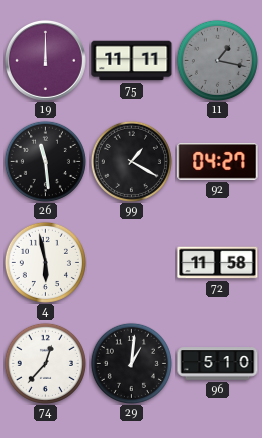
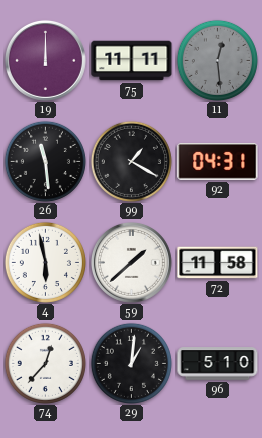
11: 1:17 -> 12:29 (217, 60)
92: 04:27 -> 04:31 (218, 162)
59: none -> 1:38 (131, 262)
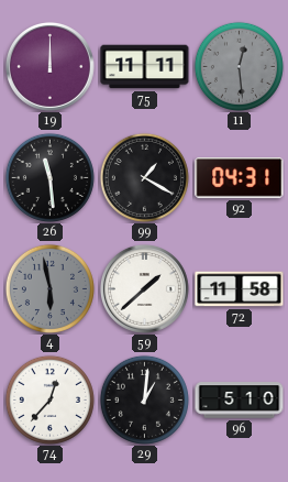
4 dial: white -> grey (49, 288)
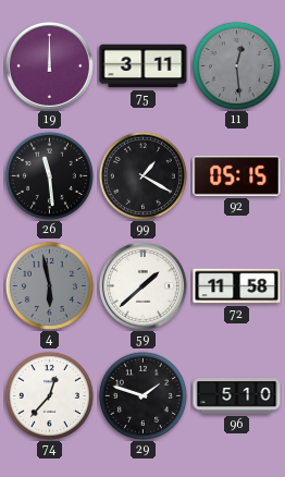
75: 11:11 -> 3:11 (144, 66)
92: 04:31 -> 05:15 (237, 176)
29: 1:01 -> 1:48 (142, 395)
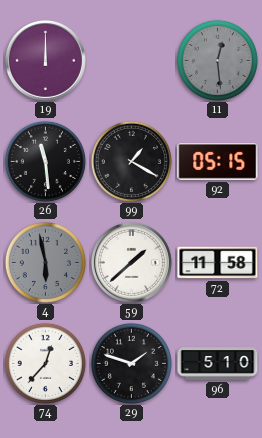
75: 3:11 -> none (144, 66)
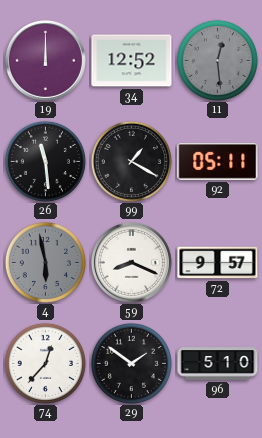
34: none -> 12:52 (132, 61)
92: 05:15 -> 05:11 (218, 162)
59: 1:38 -> 8:19 (131, 262)
72: 11:58 -> 9:57 (218, 263)
29: 1:48 -> 1:51 (131, 363)
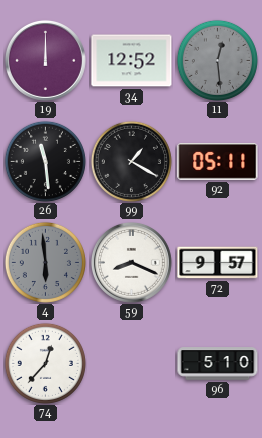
4: 5:58 -> 5:59 (45, 262)
29: 1:51 -> none (131, 363)
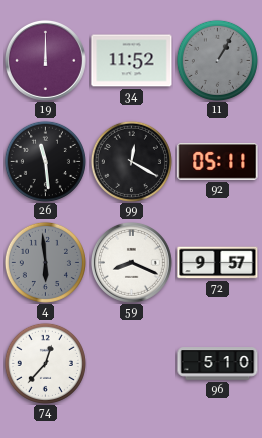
34: 12:52 -> 11:52 (132, 61)
11: 12:29 -> 1:05 (217, 60)
99: 1:20 -> 12:20 (131, 161)
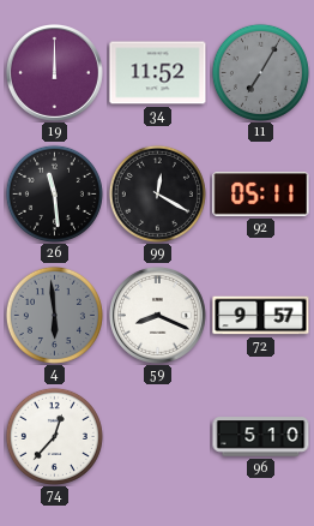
11: 1:05 -> 7:05 (260, 72)
